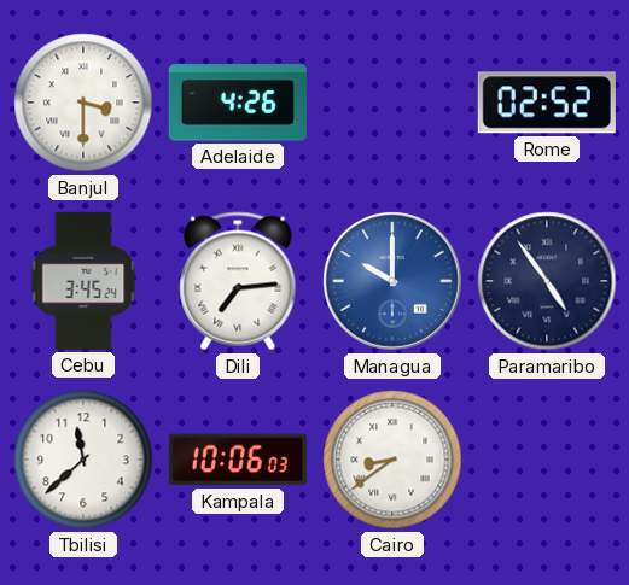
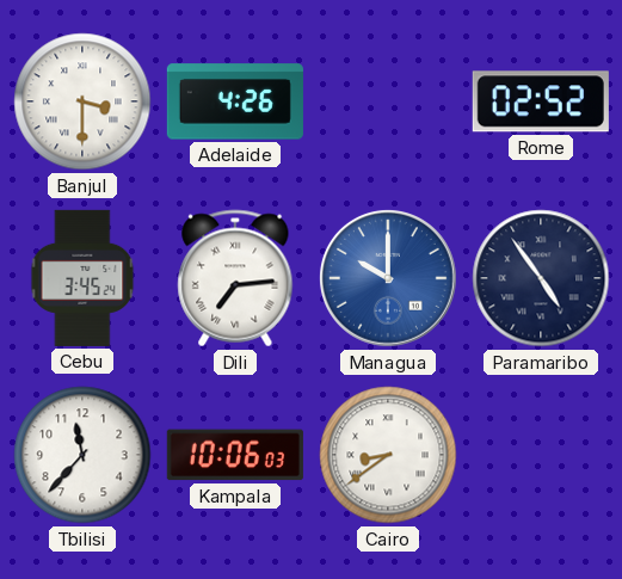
Tbilisi: 11:38 -> 11:37 (82, 455)
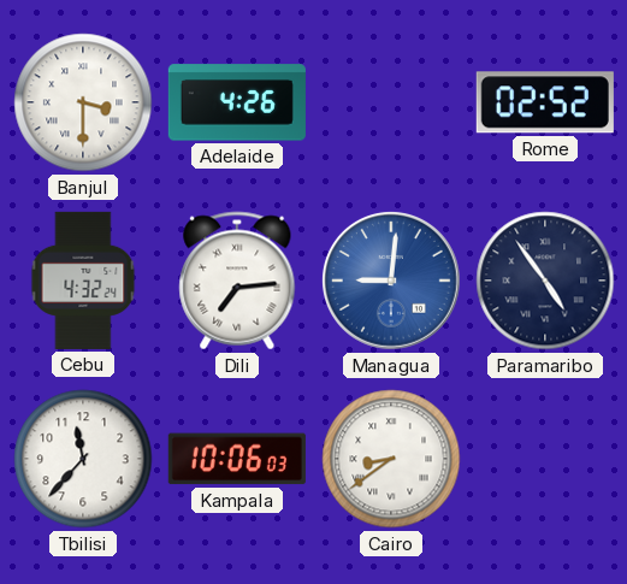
Cebu: 3:45 -> 4:32 (83, 281)
Managua: 10:00 -> 9:01 (391, 281)
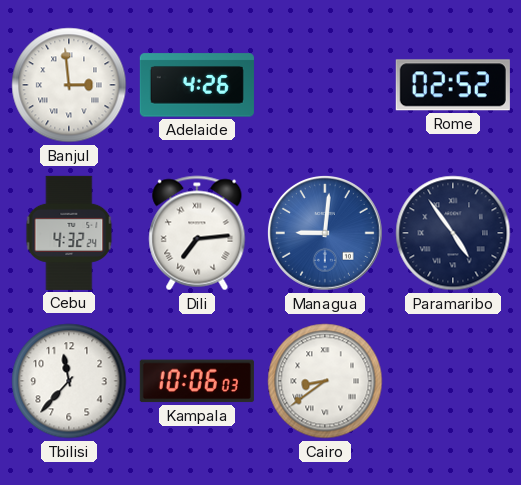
Banjul: 3:30 -> 2:59 (69, 85)
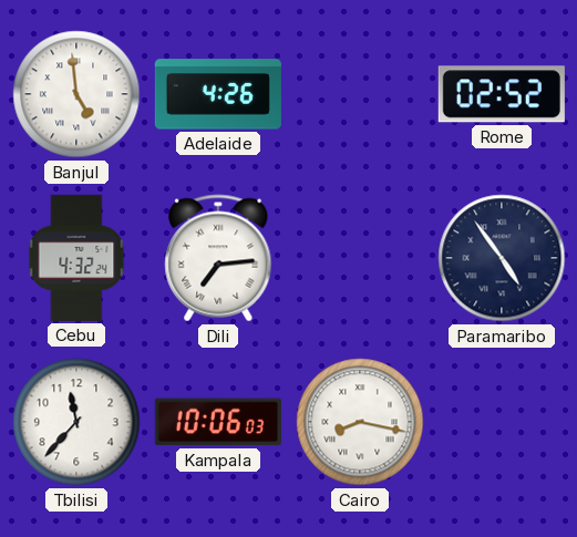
Banjul: 2:59 -> 4:59 (76, 94)
Managua: 9:01 -> none (325, 233)
Cairo: 8:39 -> 8:17 (360, 422)
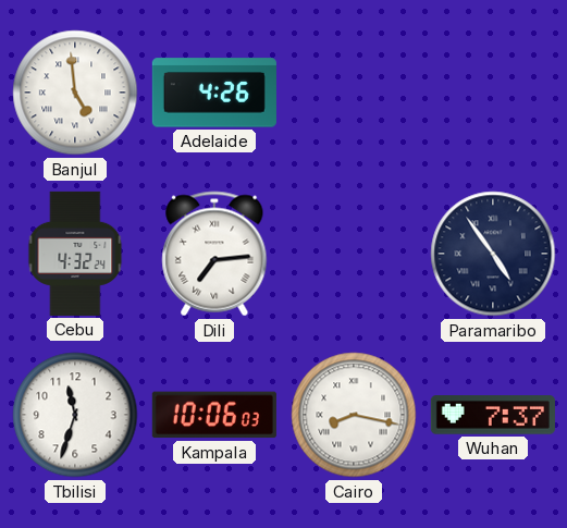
Rome: 02:52 -> none (502, 94)
Tbilisi: 11:37 -> 11:33 (75, 415)
Wuhan: none -> 7:37 (493, 415)
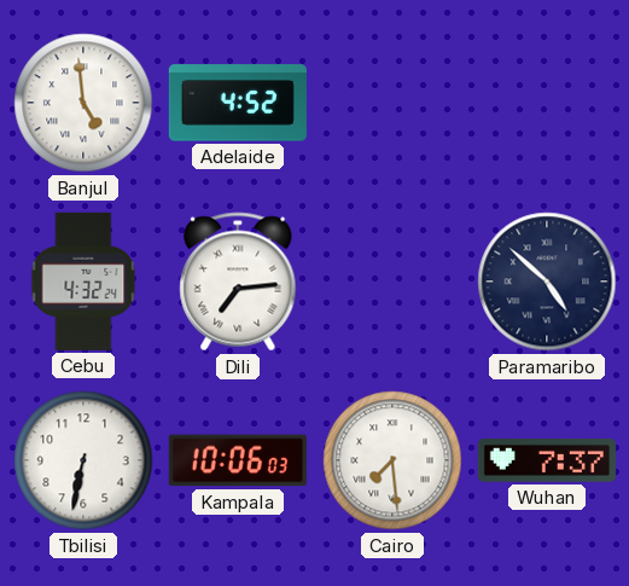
Adelaide: 4:26 -> 4:52 (238, 103)
Paramaribo: 4:54 -> 4:52 (547, 282)
Tbilisi: 11:33 -> 6:32 (83, 460)
Cairo: 8:17 -> 7:29 (392, 460)
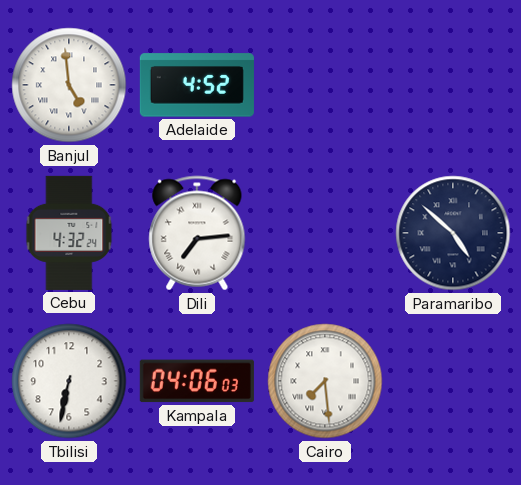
Kampala: 10:06 -> 04:06 (197, 381)
Wuhan: 7:37 -> none (547, 460)
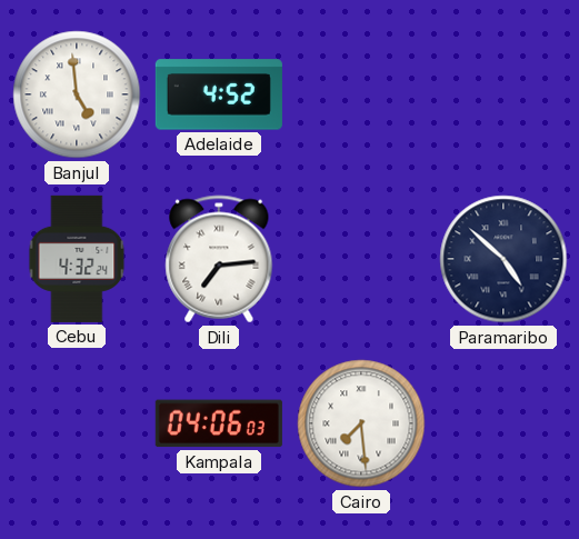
Tbilisi: 6:32 -> none (69, 381)
